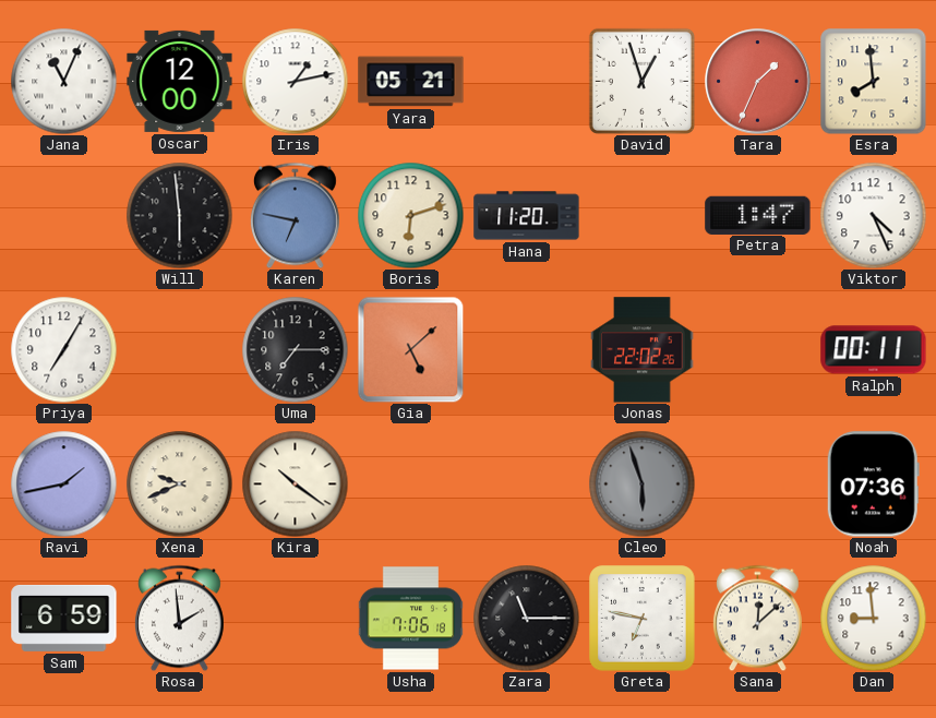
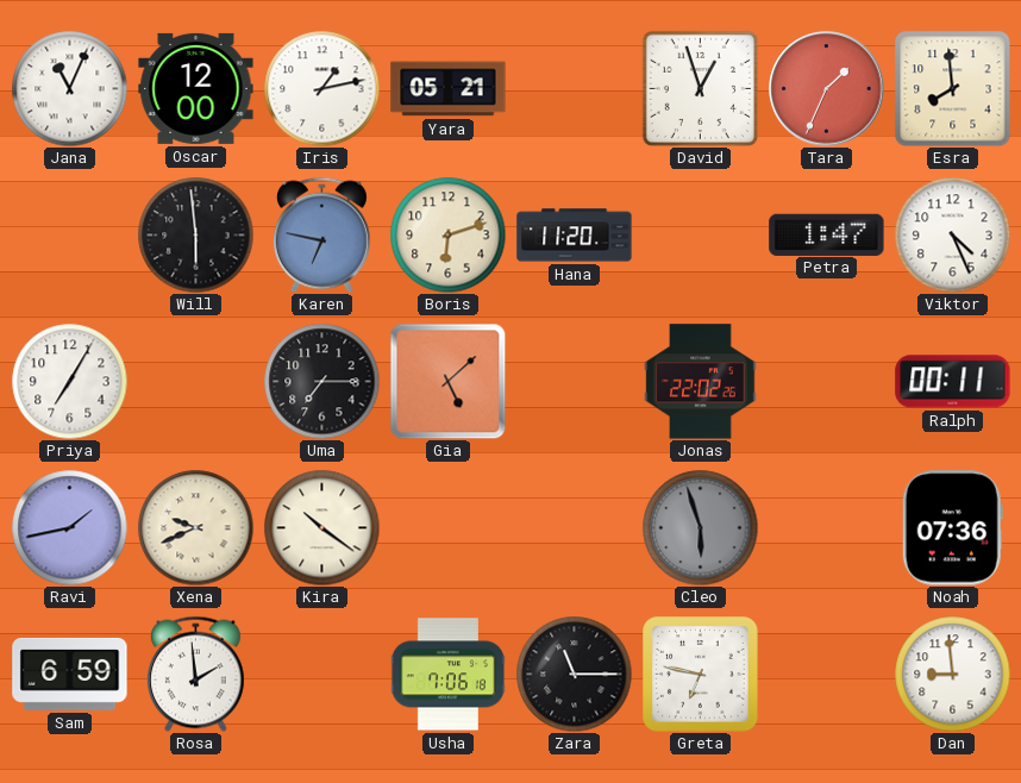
Sana: 12:08 -> none (757, 618)
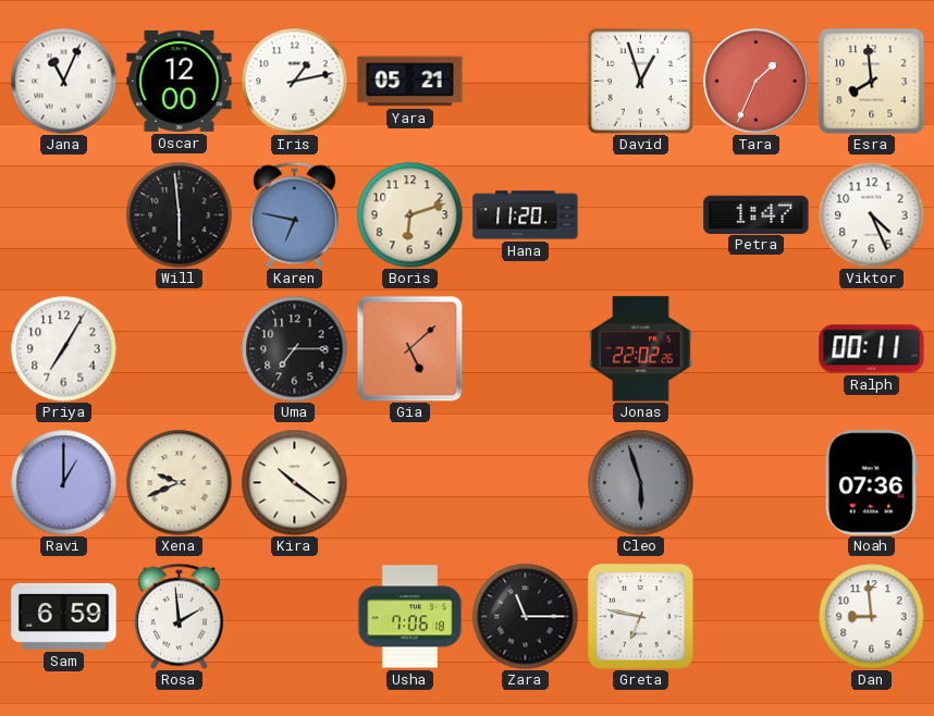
Ravi: 1:43 -> 1:00 (63, 482)
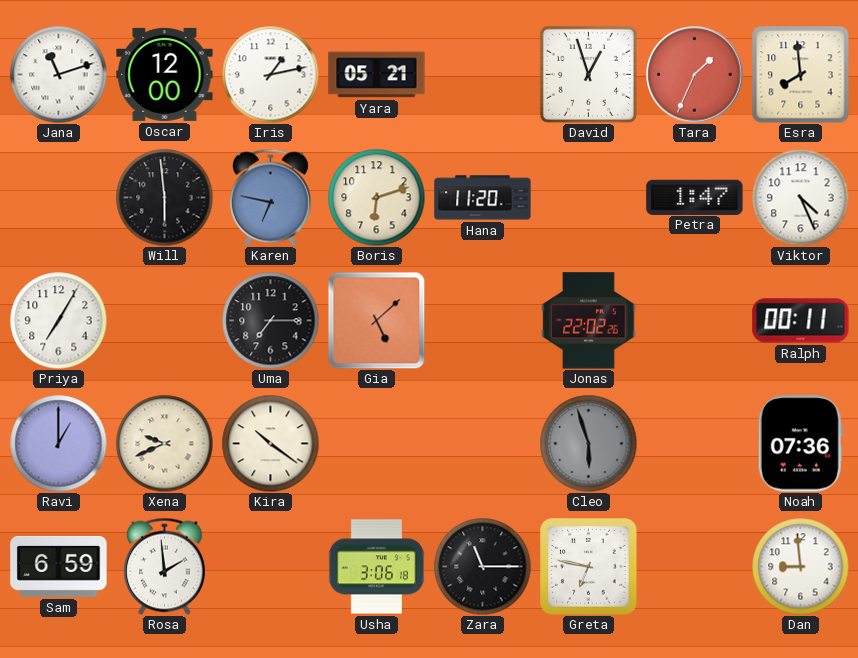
Jana: 11:04 -> 11:12 (58, 74)
Usha: 7:06 -> 3:06 (376, 567)
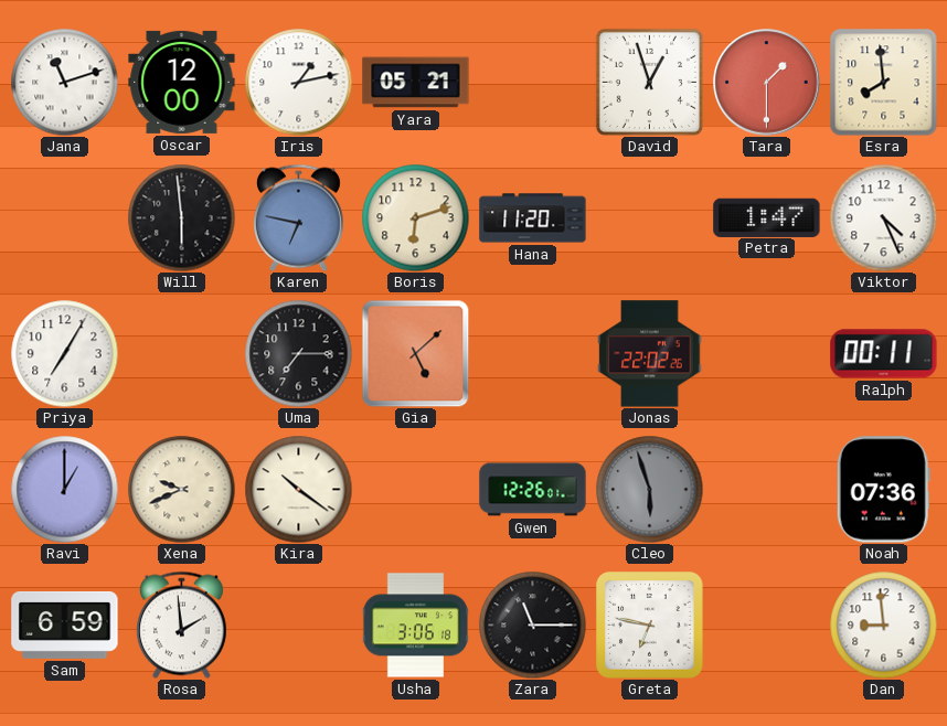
Tara: 1:34 -> 1:30 (767, 83)
Gwen: none -> 12:26 (533, 490)
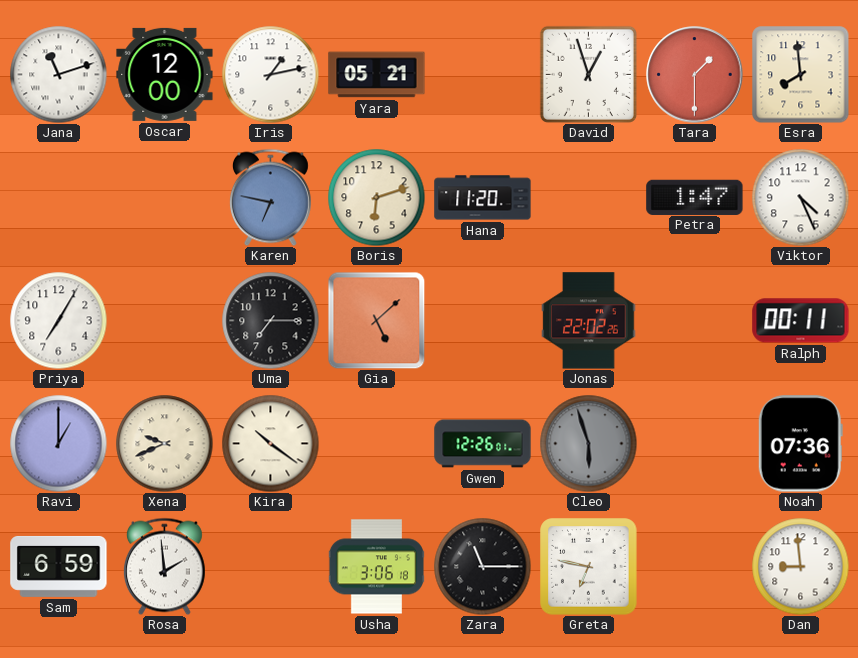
Will: 5:59 -> none (181, 217)
